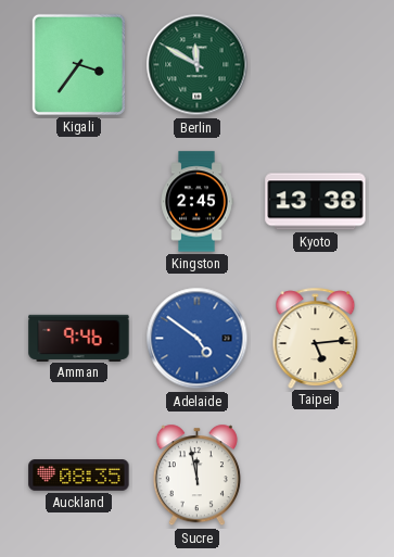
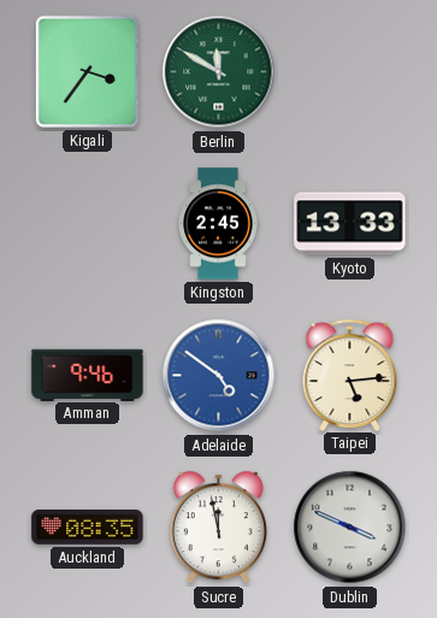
Kyoto: 13:38 -> 13:33 (350, 224)
Dublin: none -> 3:49 (350, 528)
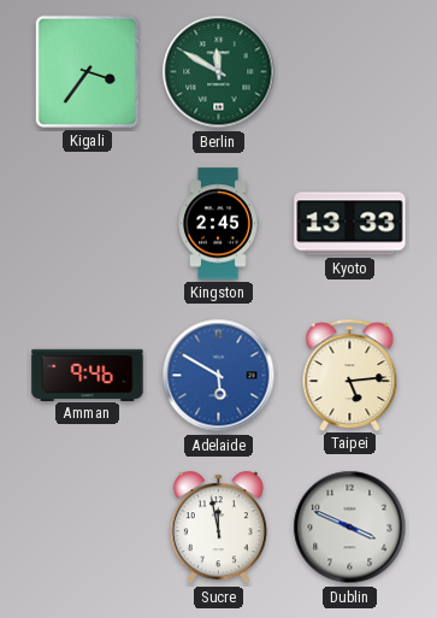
Adelaide: 4:51 -> 5:50 (219, 376)
Auckland: 08:35 -> none (88, 528)
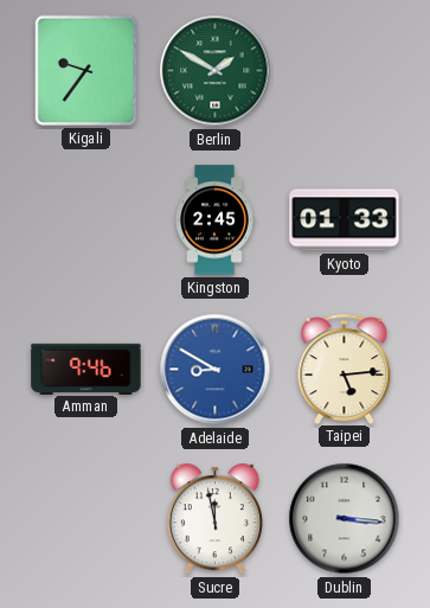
Kigali: 3:36 -> 9:36 (85, 70)
Berlin: 11:50 -> 1:50 (216, 71)
Kyoto: 13:33 -> 01:33 (345, 220)
Adelaide: 5:50 -> 8:50 (216, 370)
Dublin: 3:49 -> 3:16 (345, 519)
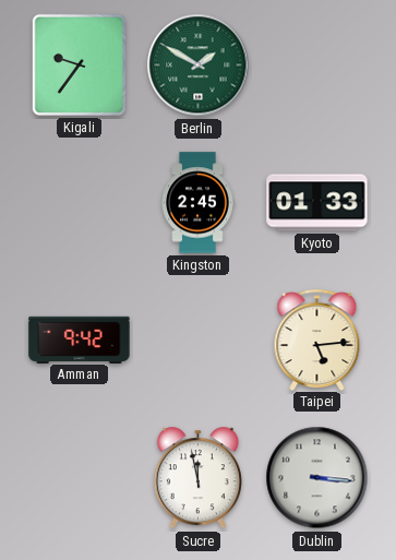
Amman: 9:46 -> 9:42 (80, 339)
Adelaide: 8:50 -> none (216, 370)
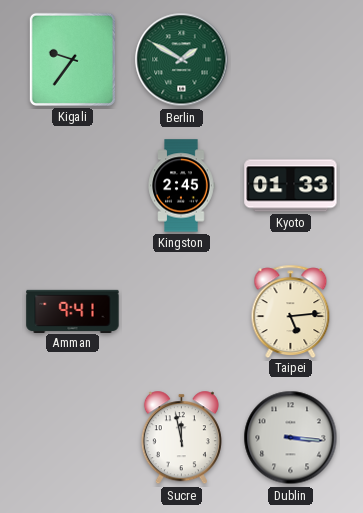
Amman: 9:42 -> 9:41 (73, 311)
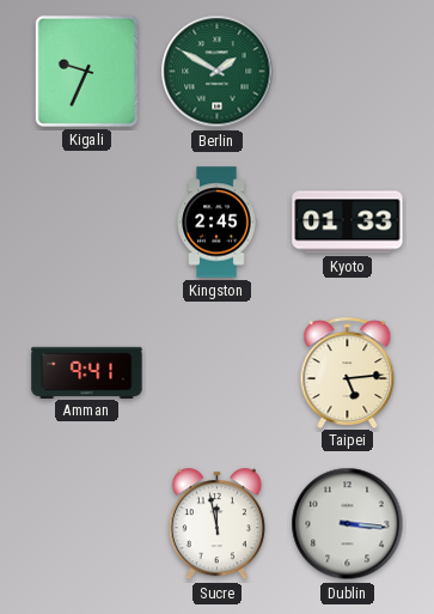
Kigali: 9:36 -> 9:34 (86, 71)
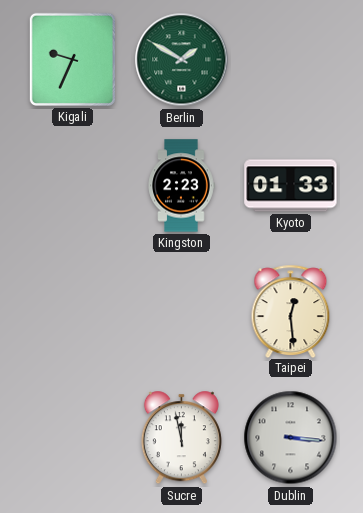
Kingston: 2:45 -> 2:23 (181, 186)
Amman: 9:41 -> none (87, 372)
Taipei: 5:14 -> 12:29 (291, 311)
